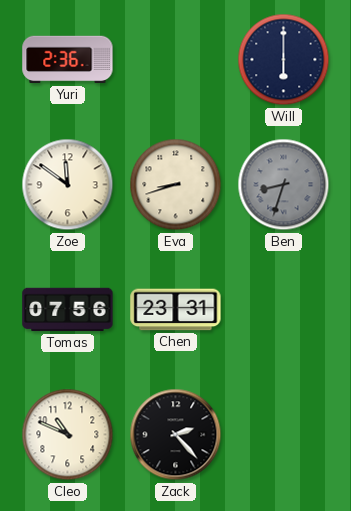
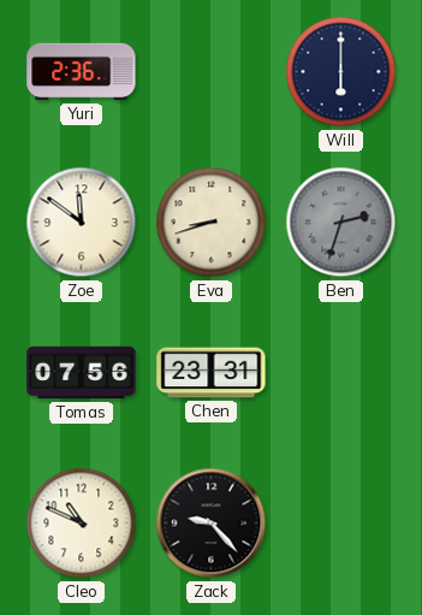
Ben: 8:33 -> 2:33 (341, 223)
Zack: 2:23 -> 9:23 (212, 524)
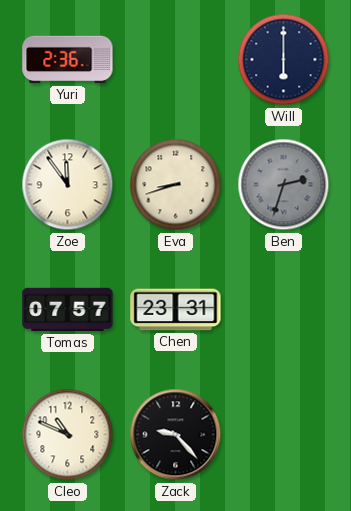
Zoe: 11:51 -> 11:54 (68, 185)
Tomas: 07:56 -> 07:57 (68, 310)
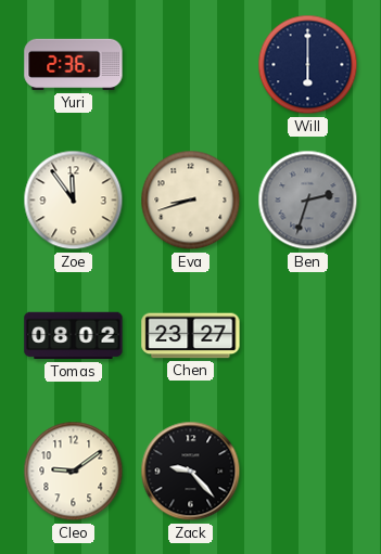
Tomas: 07:57 -> 08:02 (74, 336)
Chen: 23:31 -> 23:27 (191, 336)
Cleo: 10:49 -> 9:09 (74, 472)
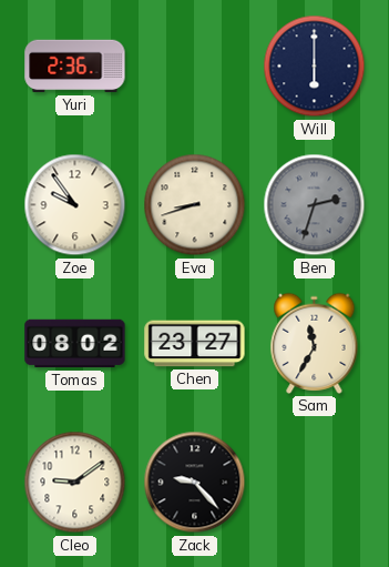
Zoe: 11:54 -> 9:54 (75, 205)
Sam: none -> 11:35 (315, 343)
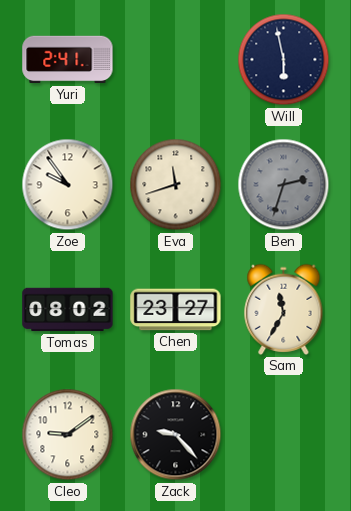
Yuri: 2:36 -> 2:41 (68, 60)
Will: 6:00 -> 5:58 (284, 60)
Eva: 8:42 -> 11:42 (176, 185)
